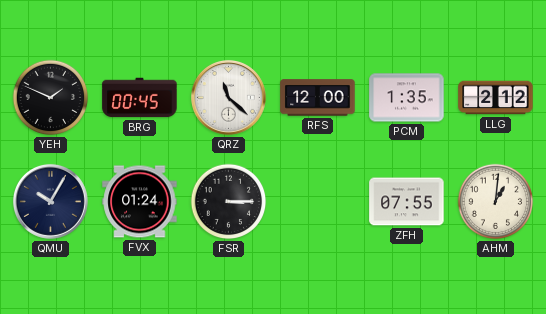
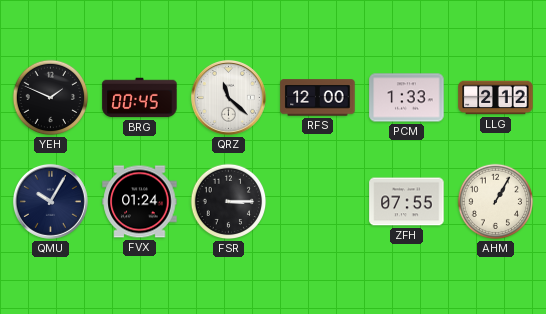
PCM: 1:35 -> 1:33 (407, 98)
AHM: 1:01 -> 1:05 (496, 202)
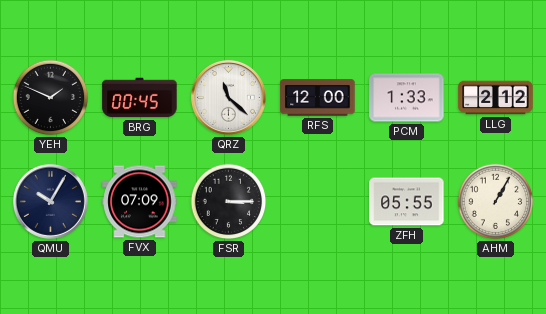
FVX: 01:24 -> 07:09 (140, 202)
ZFH: 07:55 -> 05:55 (407, 202)
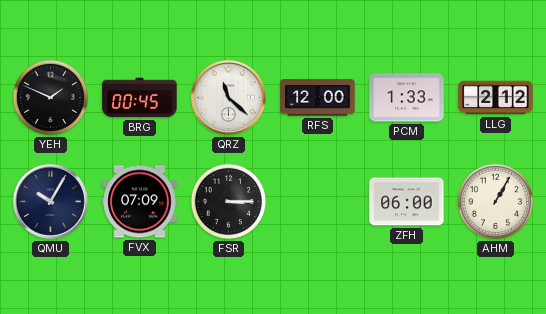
ZFH: 05:55 -> 06:00 (407, 202)
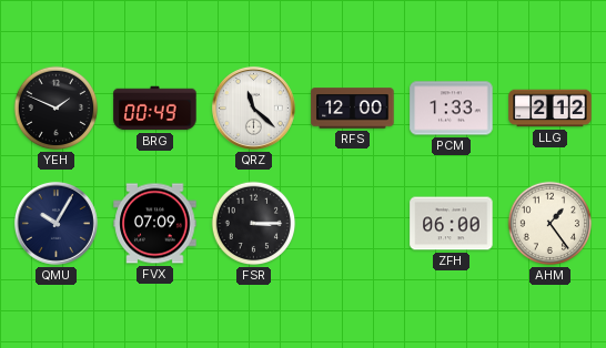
BRG: 00:45 -> 00:49 (155, 109)
AHM: 1:05 -> 1:24 (551, 224)
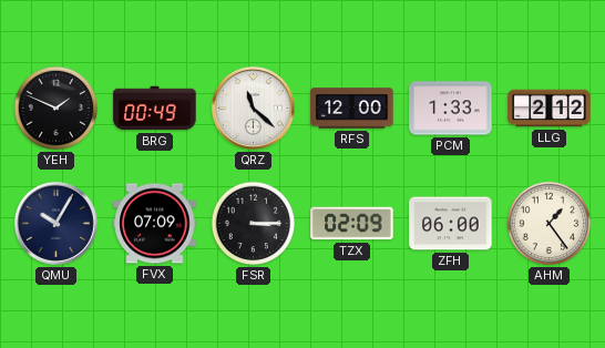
TZX: none -> 02:09 (352, 224)
